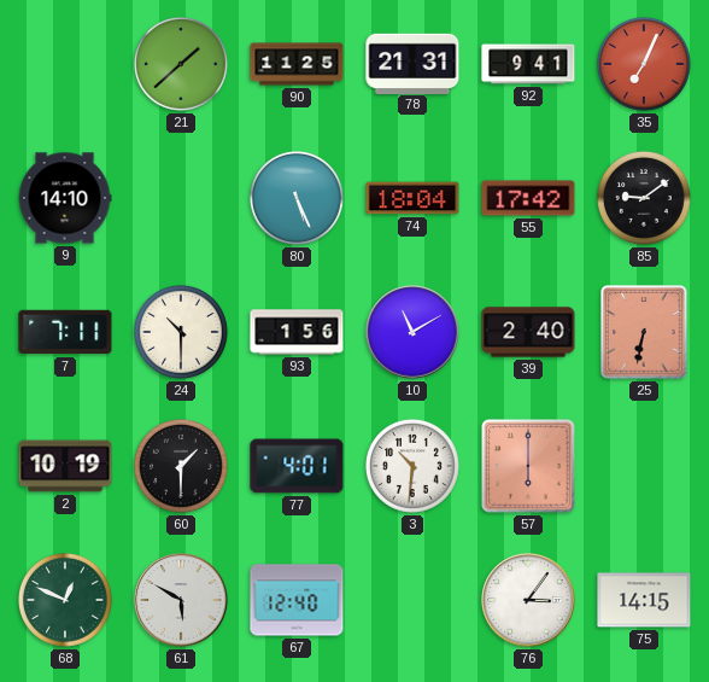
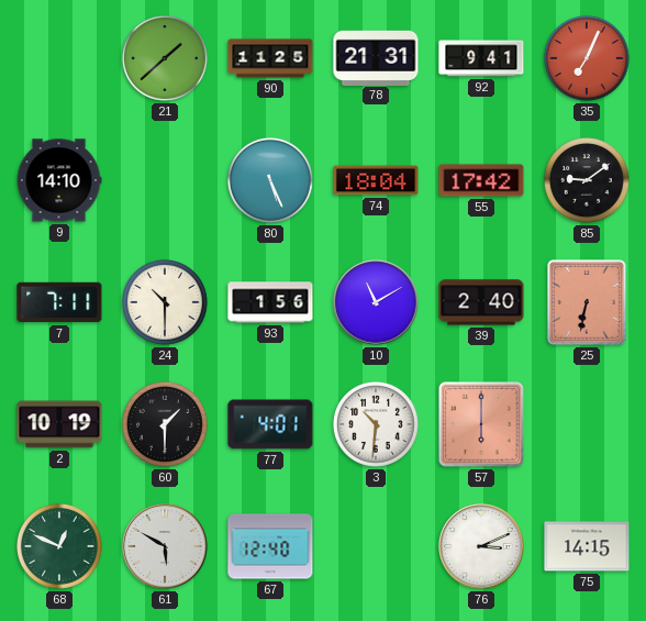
76: 3:06 -> 3:11 (481, 546)
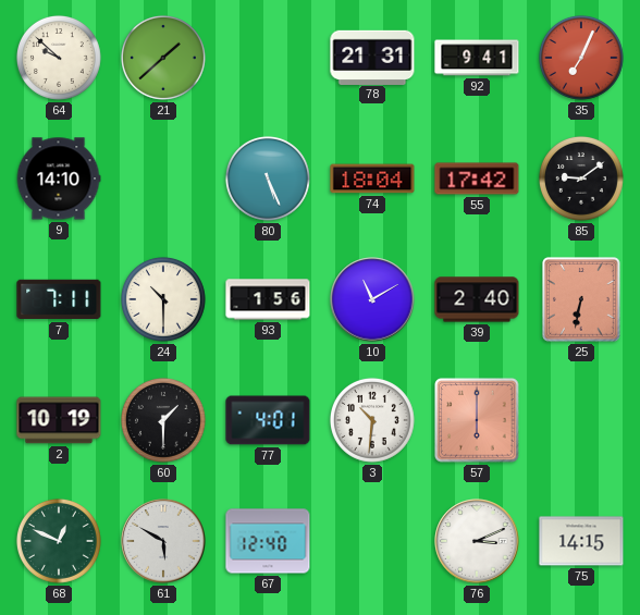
64: none -> 9:52 (59, 58)
90: 11:25 -> none (270, 58)
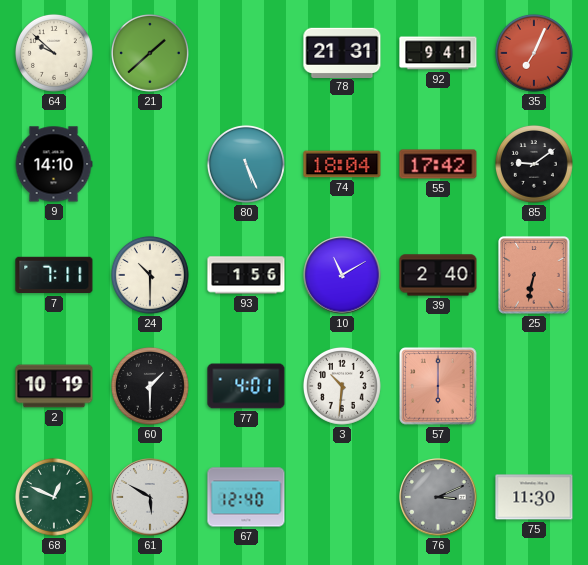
76 dial: white -> grey (438, 497)
75: 14:15 -> 11:30 (534, 497)
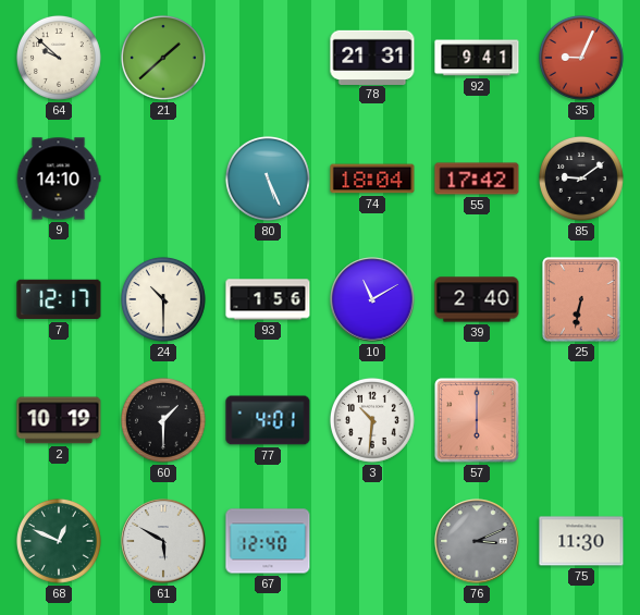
35: 7:04 -> 9:04 (581, 58)
7: 7:11 -> 12:17 (59, 299)
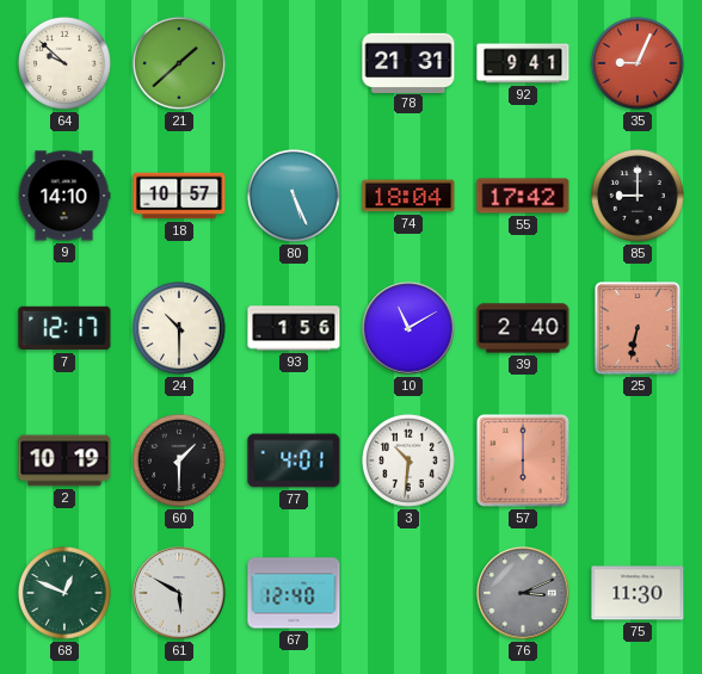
18: none -> 10:57 (179, 196)
85: 9:09 -> 9:00 (638, 196)
